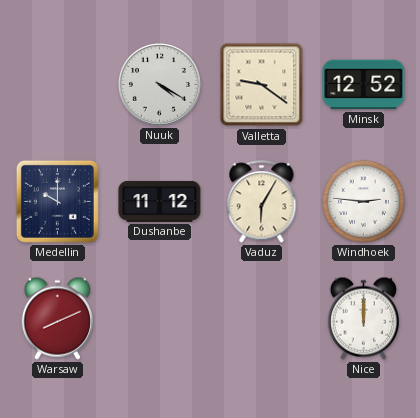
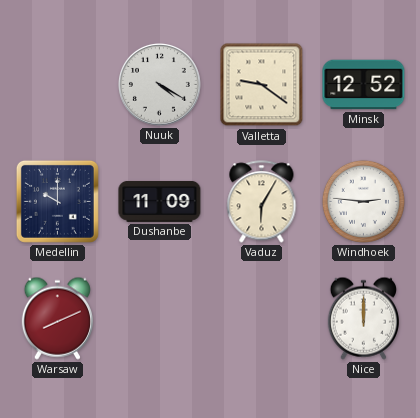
Dushanbe: 11:12 -> 11:09 (160, 201)
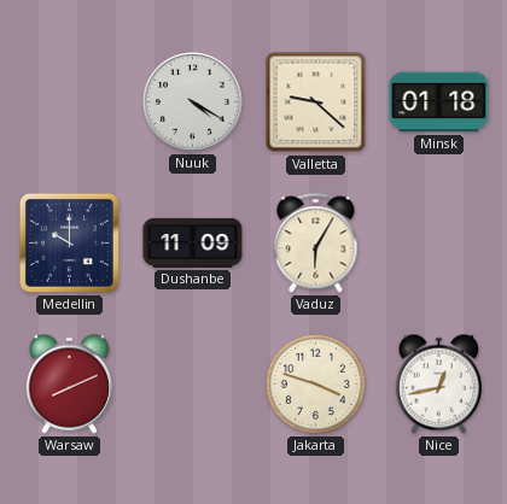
Valletta: 9:21 -> 9:22 (316, 102)
Minsk: 12:52 -> 01:18 (439, 102)
Windhoek: 2:46 -> none (363, 201)
Jakarta: none -> 3:48 (315, 383)
Nice: 12:00 -> 12:43 (438, 383)
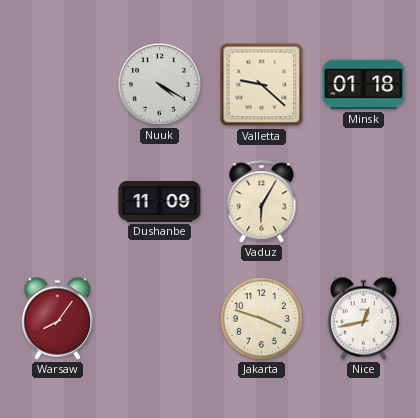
Medellin: 10:00 -> none (69, 242)
Warsaw: 8:11 -> 8:06 (57, 318)
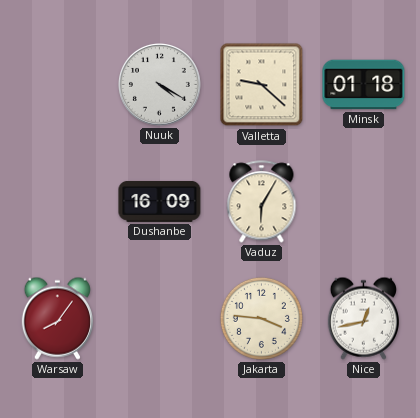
Dushanbe: 11:09 -> 16:09 (160, 201)
Jakarta: 3:48 -> 3:46 (261, 318)
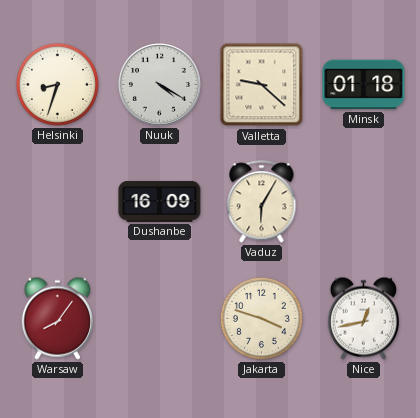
Helsinki: none -> 8:33 (57, 84)
Jakarta: 3:46 -> 3:48 (261, 318)
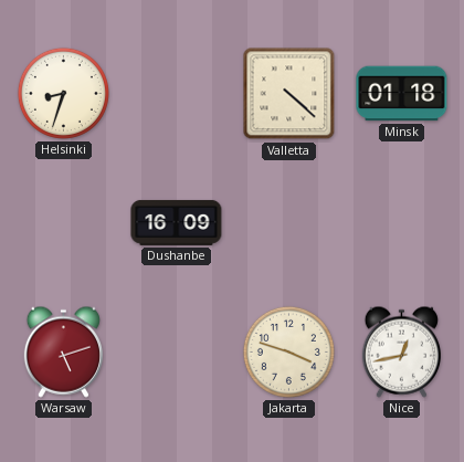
Nuuk: 4:20 -> none (159, 84)
Valletta: 9:22 -> 4:22 (289, 94)
Vaduz: 6:05 -> none (262, 202)
Warsaw: 8:06 -> 5:12 (63, 351)
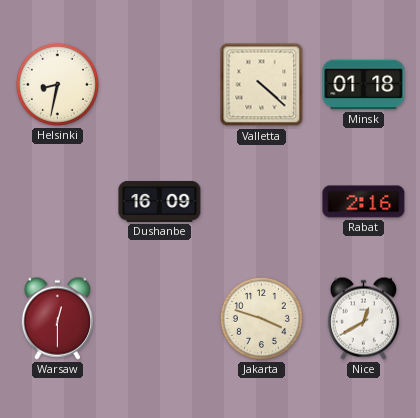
Helsinki: 8:33 -> 8:32 (57, 84)
Rabat: none -> 2:16 (364, 202)
Warsaw: 5:12 -> 12:30 (57, 318)
Nice: 12:43 -> 12:40 (363, 318)
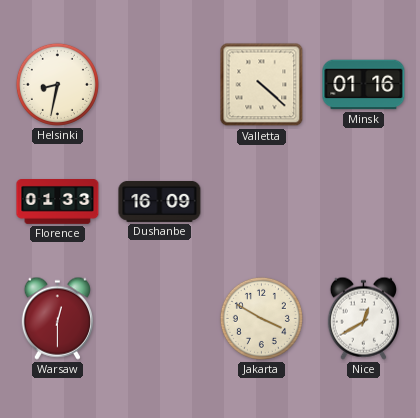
Minsk: 01:18 -> 01:16 (364, 85)
Florence: none -> 01:33 (58, 202)
Rabat: 2:16 -> none (364, 202)
Jakarta: 3:48 -> 3:50 (261, 318)
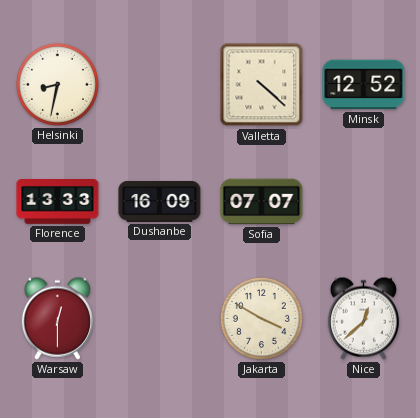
Minsk: 01:16 -> 12:52 (364, 85)
Florence: 01:33 -> 13:33 (58, 202)
Sofia: none -> 07:07 (262, 202)
Nice: 12:40 -> 12:38 (363, 318)
